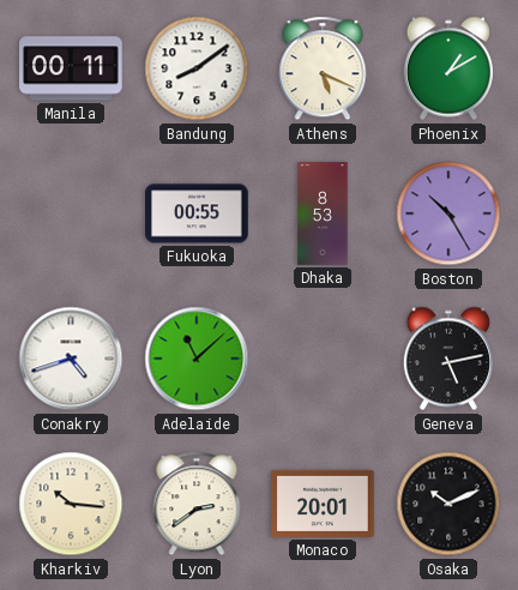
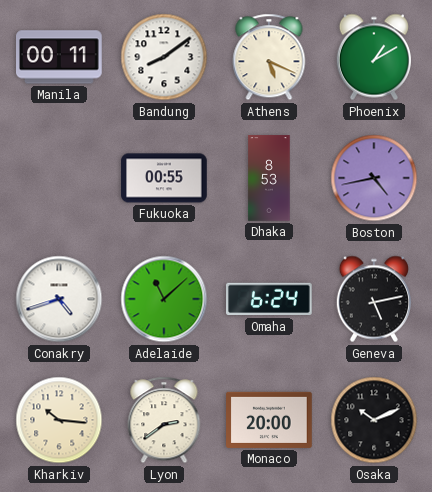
Boston: 10:25 -> 4:43 (374, 178)
Omaha: none -> 6:24 (269, 299)
Monaco: 20:01 -> 20:00 (269, 420)
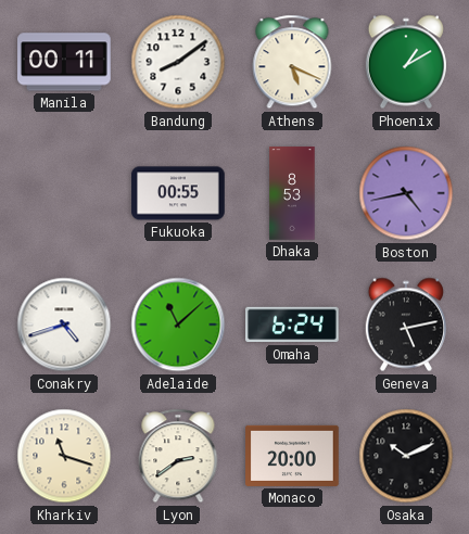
Kharkiv: 10:16 -> 11:18 (64, 456)
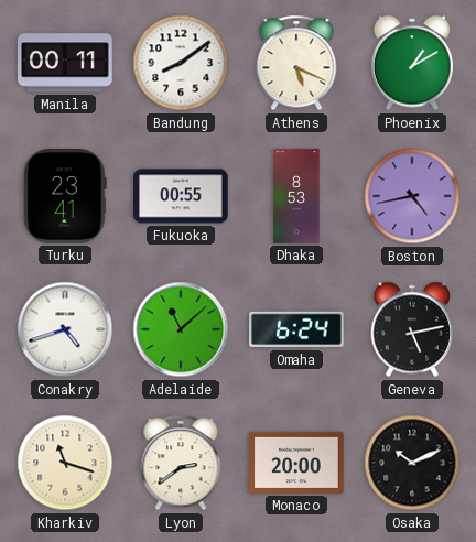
Turku: none -> 23:41 (66, 197)
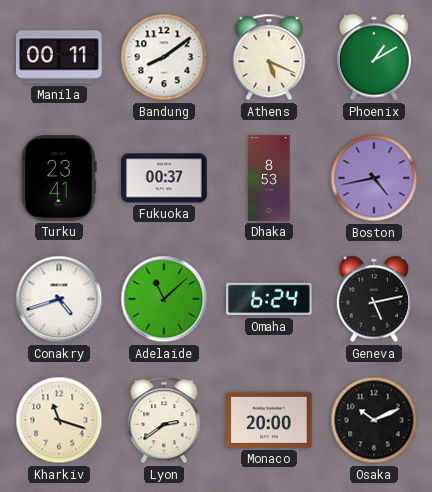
Fukuoka: 00:55 -> 00:37 (164, 178)
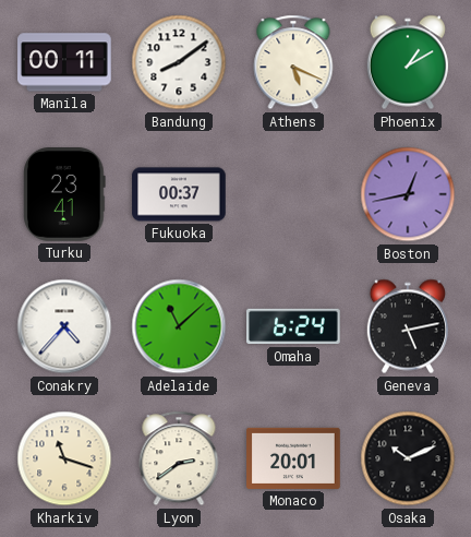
Dhaka: 8:53 -> none (269, 178)
Boston: 4:43 -> 12:43 (408, 194)
Conakry: 4:42 -> 4:37 (64, 326)
Monaco: 20:00 -> 20:01 (293, 458)
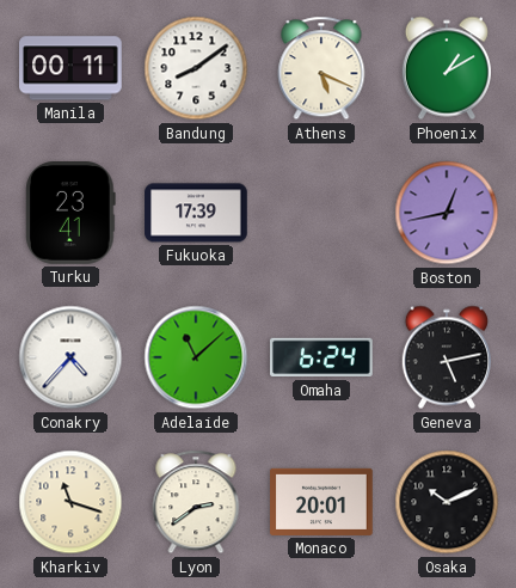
Fukuoka: 00:37 -> 17:39 (196, 213)
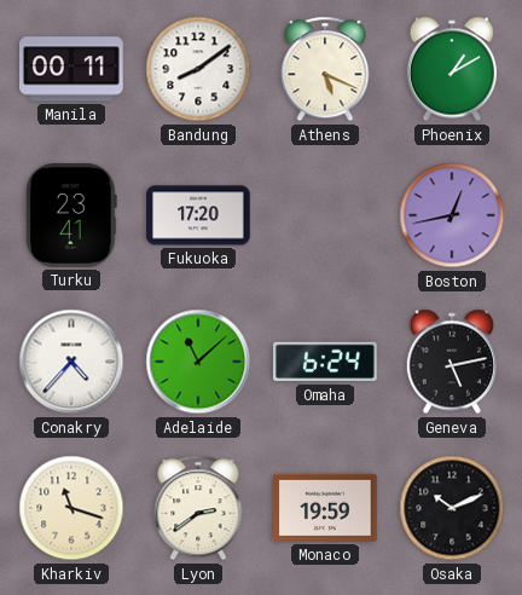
Fukuoka: 17:39 -> 17:20 (198, 215)
Monaco: 20:01 -> 19:59 (325, 508)
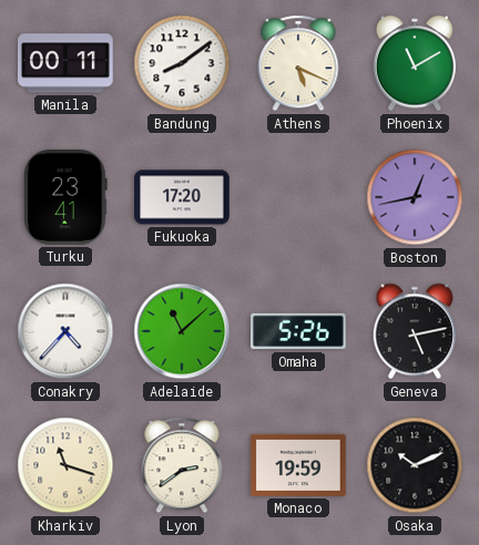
Phoenix: 1:10 -> 11:10 (414, 63)
Omaha: 6:24 -> 5:26 (298, 331)
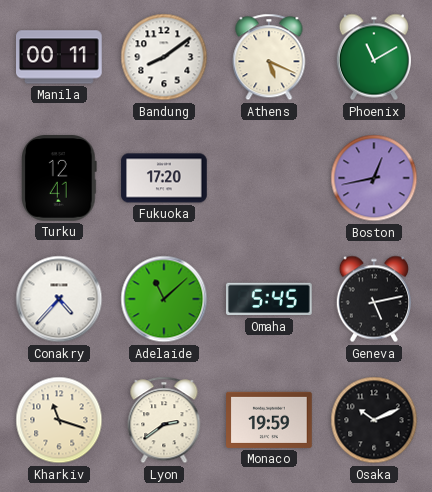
Turku: 23:41 -> 12:41 (60, 179)
Omaha: 5:26 -> 5:45 (269, 299)
